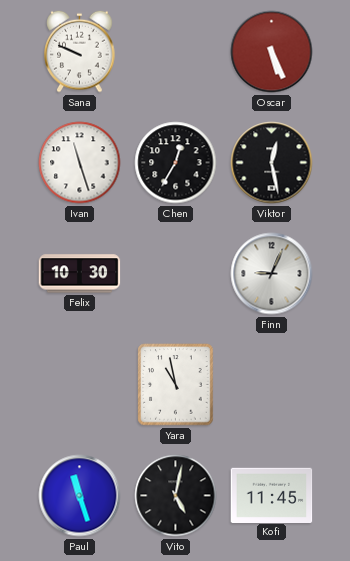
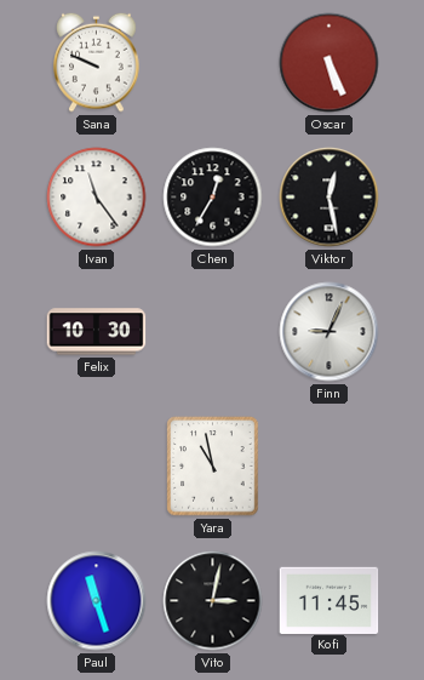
Ivan: 11:27 -> 11:24 (97, 198)
Vito: 5:02 -> 3:02 (213, 601)
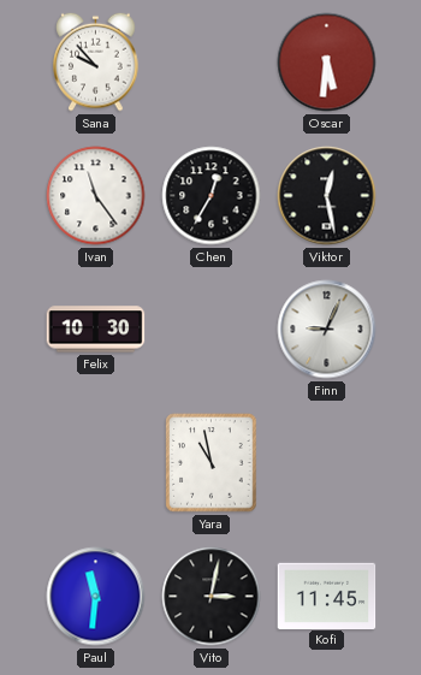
Sana: 9:49 -> 9:53 (96, 61)
Oscar: 5:26 -> 5:31 (327, 63)
Paul: 11:27 -> 11:31 (96, 597)
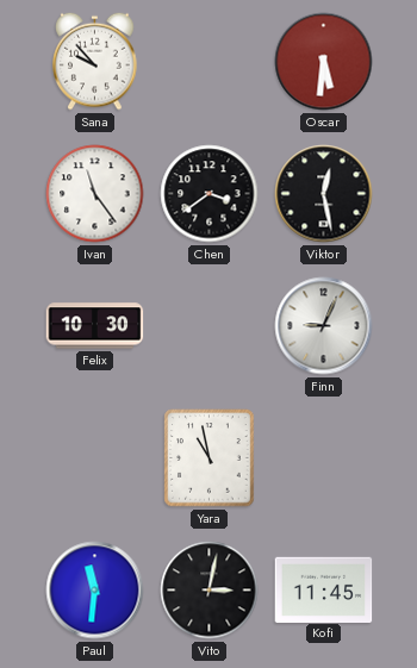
Chen: 12:35 -> 3:39 (210, 194)
